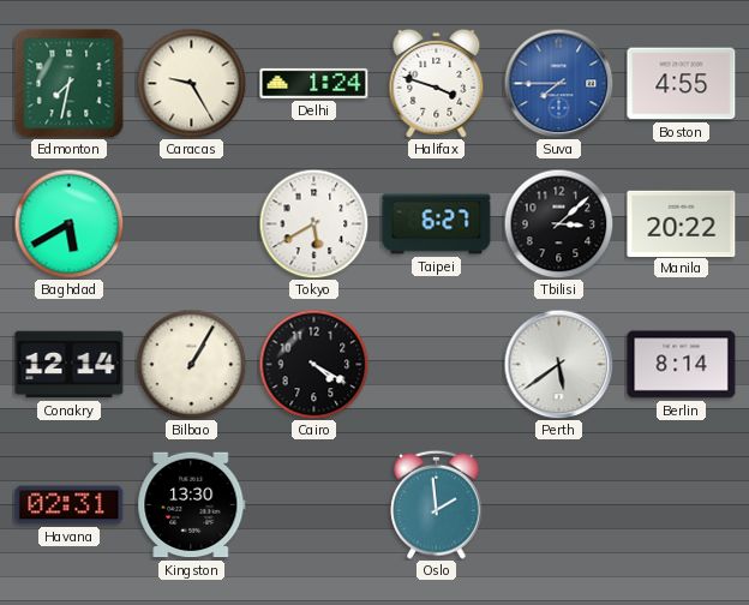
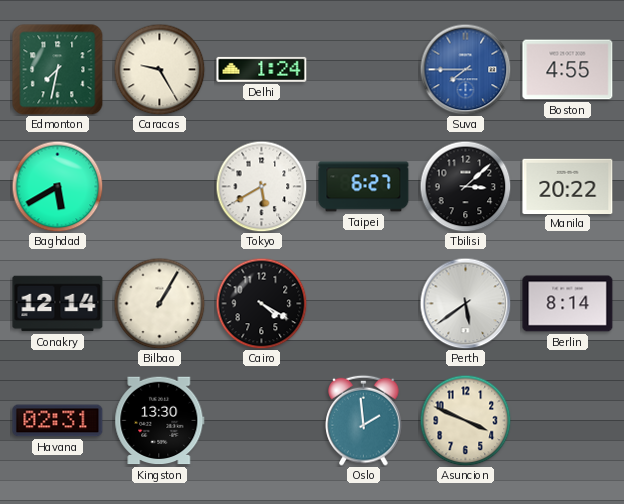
Halifax: 3:48 -> none (437, 83)
Asuncion: none -> 3:49 (465, 420)
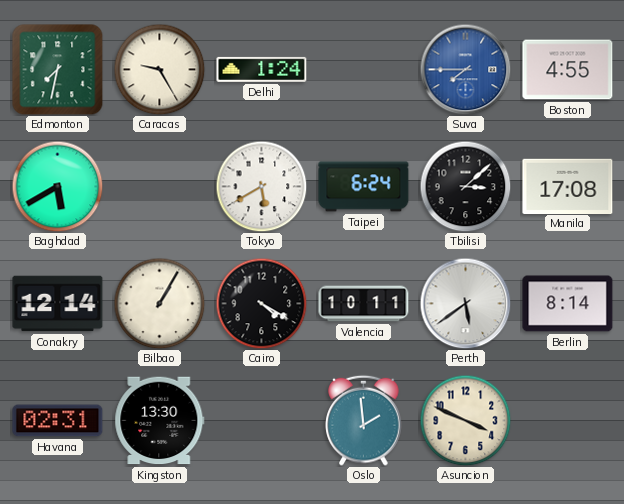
Taipei: 6:27 -> 6:24 (364, 187)
Manila: 20:22 -> 17:08 (568, 186)
Valencia: none -> 10:11 (364, 304)
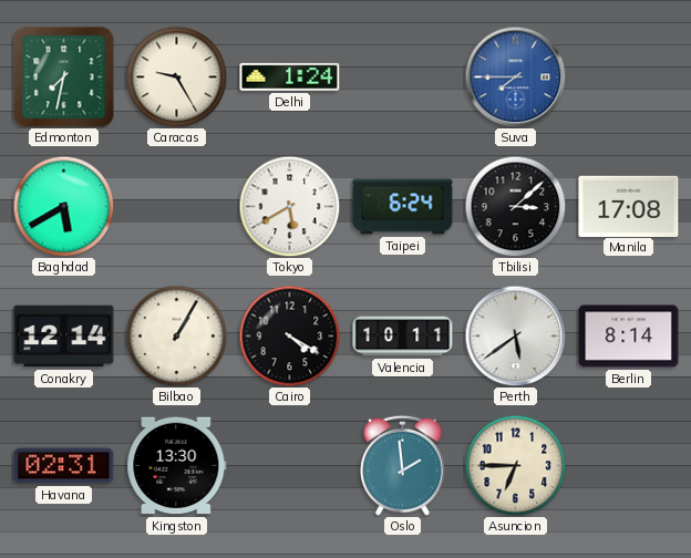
Boston: 4:55 -> none (568, 70)
Asuncion: 3:49 -> 6:45 (515, 465)
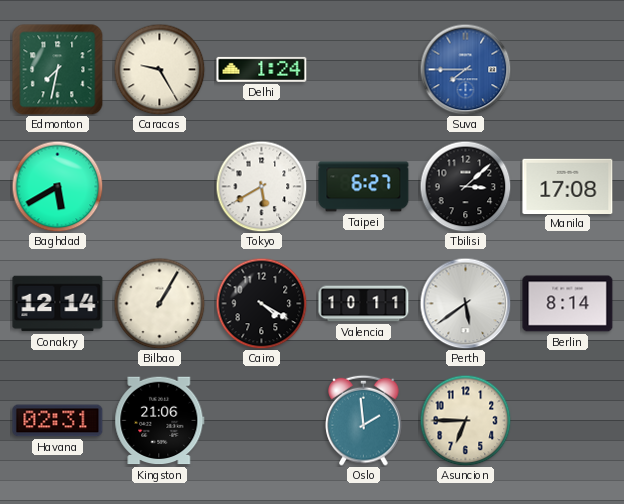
Taipei: 6:24 -> 6:27 (364, 187)
Kingston: 13:30 -> 21:06 (160, 421)
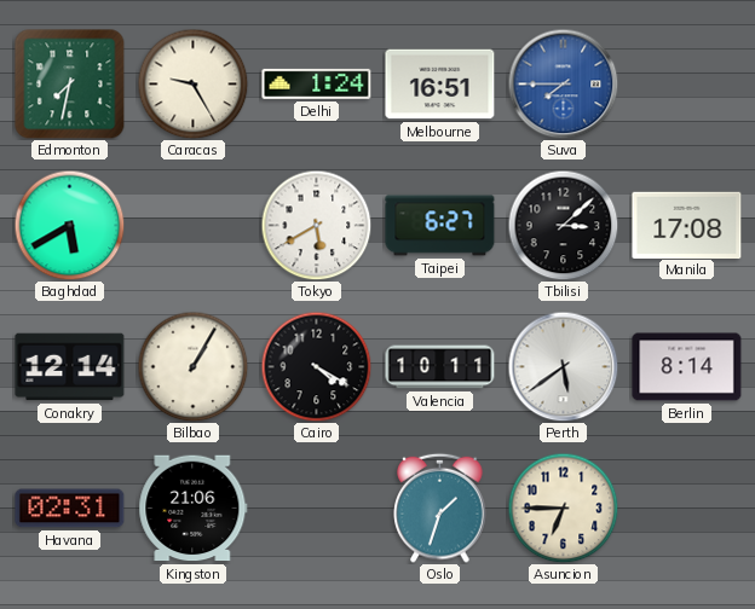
Melbourne: none -> 16:51 (440, 85)
Oslo: 1:59 -> 1:33 (440, 507)
